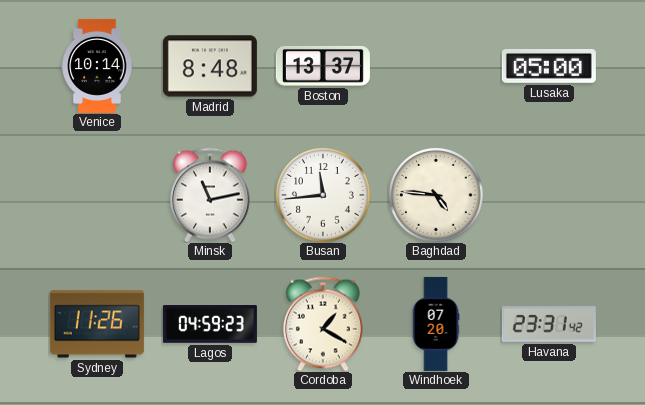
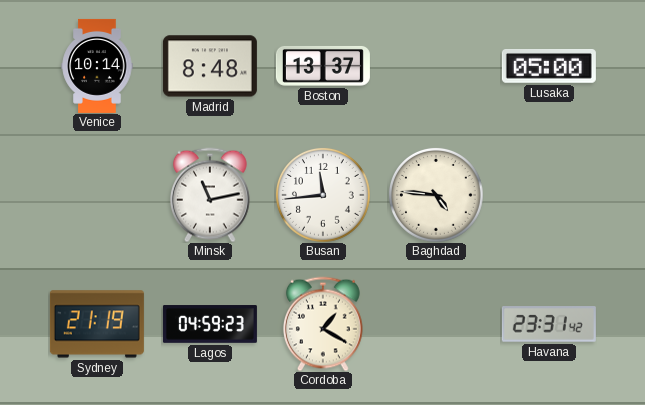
Sydney: 11:26 -> 21:19 (97, 324)
Windhoek: 07:20 -> none (436, 324)
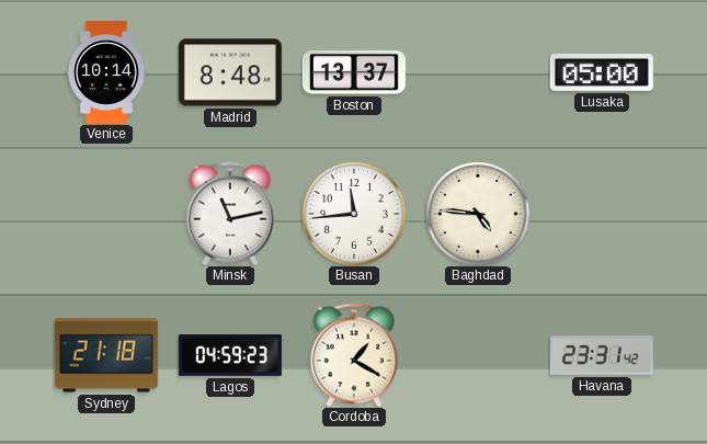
Sydney: 21:19 -> 21:18 (106, 355)
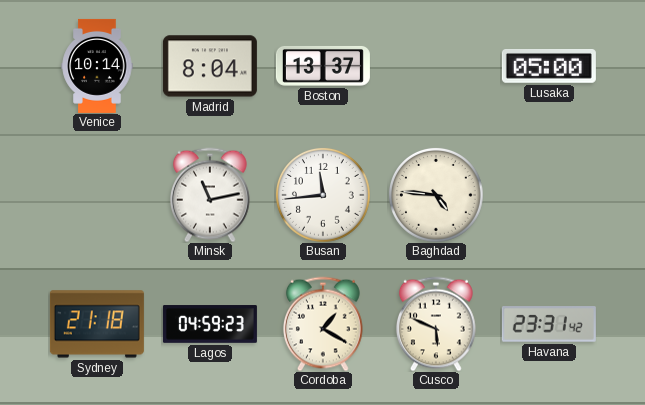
Madrid: 8:48 -> 8:04 (210, 66)
Cusco: none -> 5:49 (436, 324)
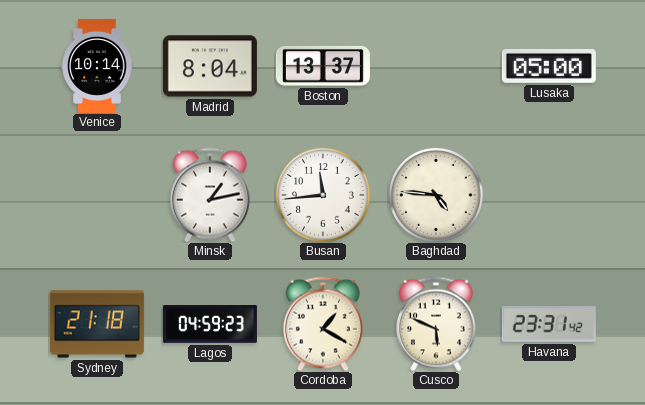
Minsk: 11:13 -> 1:13 (210, 195)
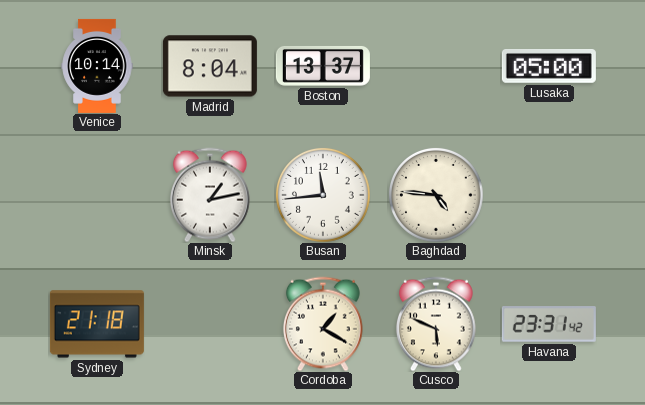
Lagos: 04:59 -> none (210, 324)
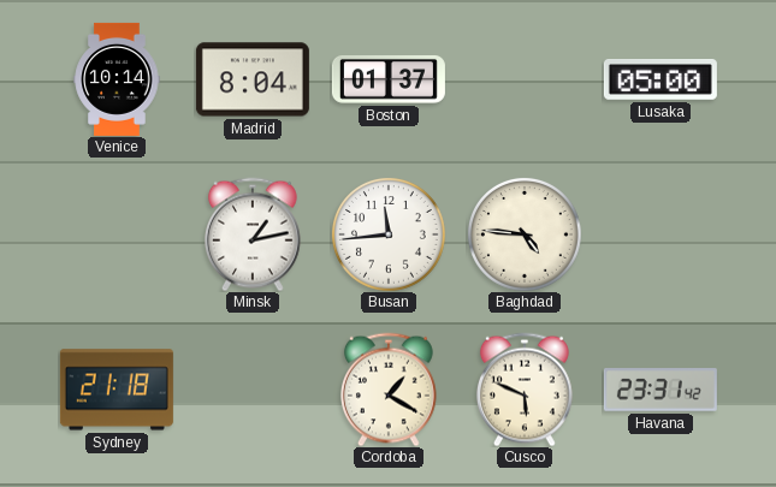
Boston: 13:37 -> 01:37 (389, 79)
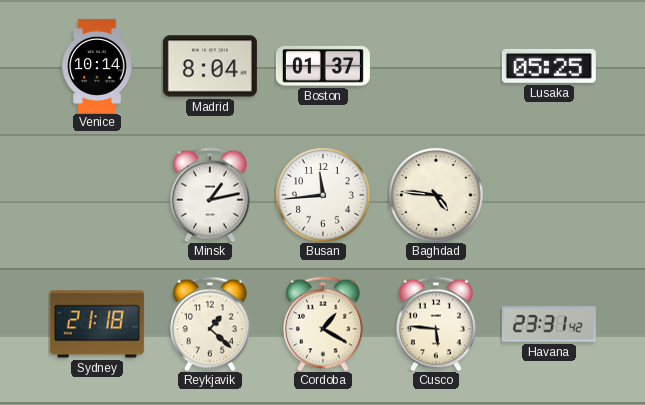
Lusaka: 05:00 -> 05:25 (549, 67)
Reykjavik: none -> 1:22 (210, 324)
Cusco: 5:49 -> 5:46 (436, 324)
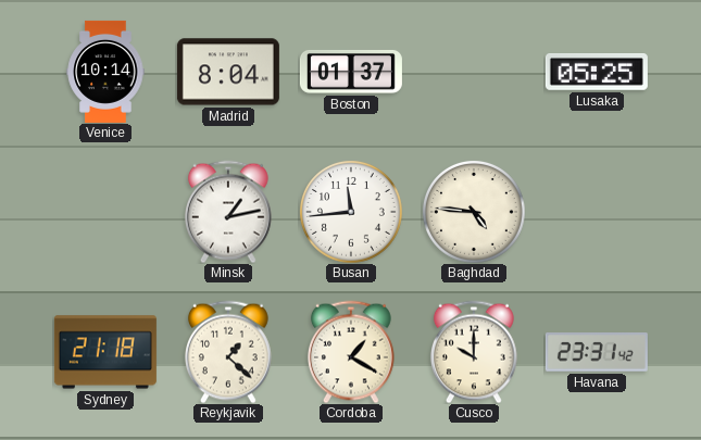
Cusco: 5:46 -> 10:00 (474, 352)
